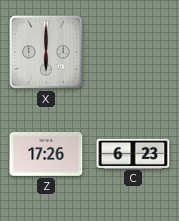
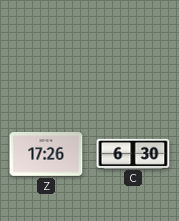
X: 6:00 -> none (46, 52)
C: 6:23 -> 6:30 (133, 153)
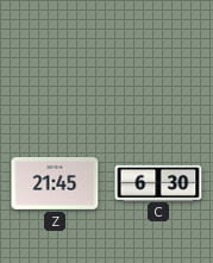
Z: 17:26 -> 21:45 (55, 184)
